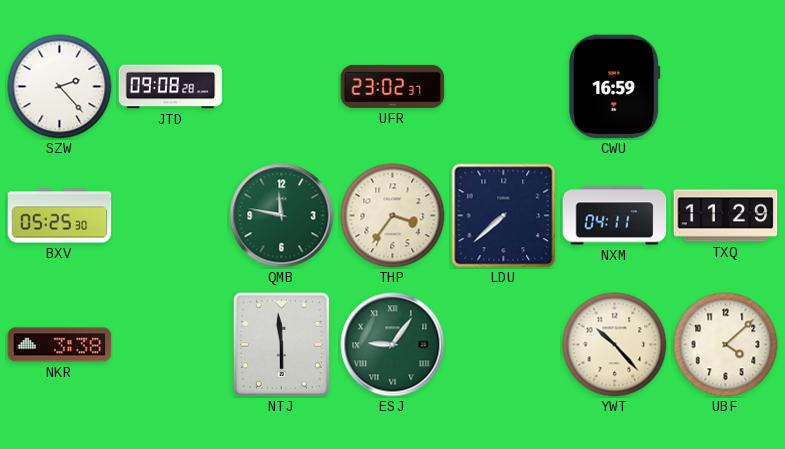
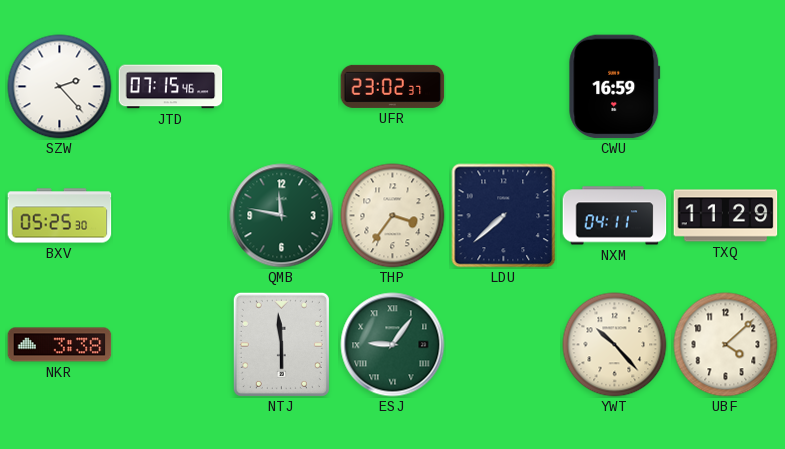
JTD: 09:08 -> 07:15 (171, 87)
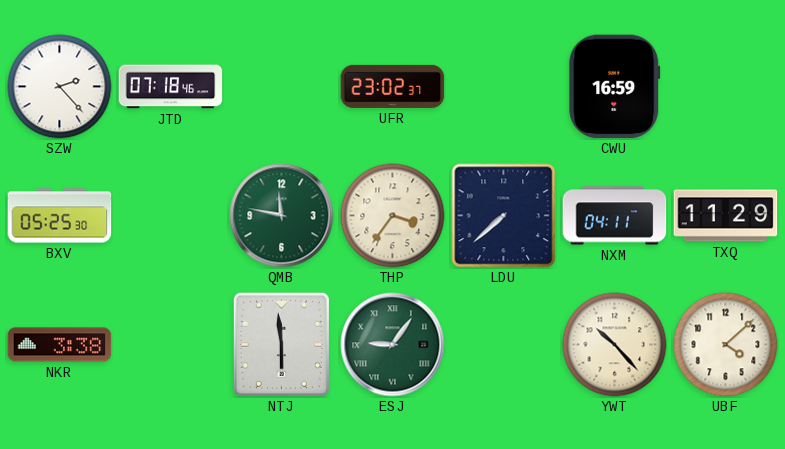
JTD: 07:15 -> 07:18 (171, 87)
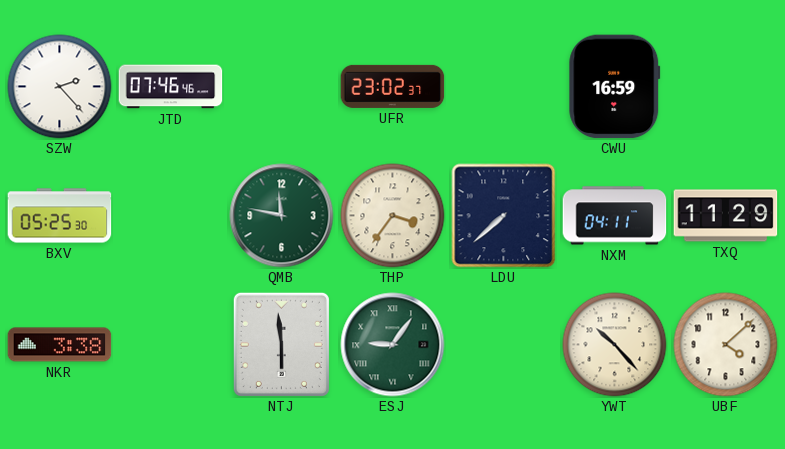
JTD: 07:18 -> 07:46 (171, 87)
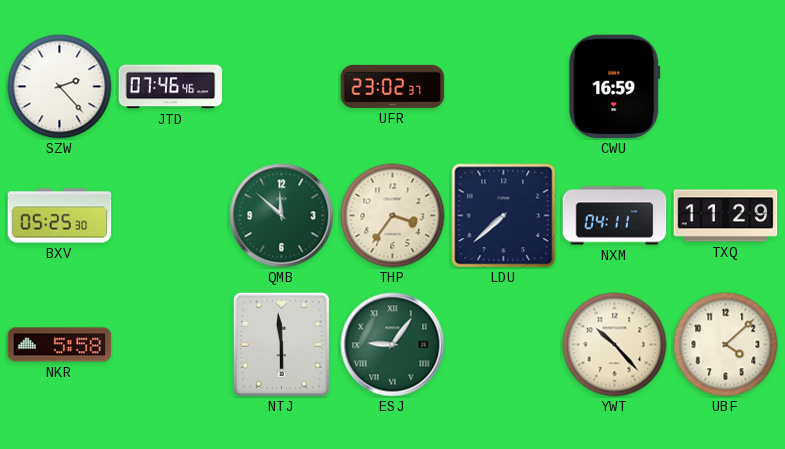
QMB: 11:47 -> 11:52 (282, 216)
NKR: 3:38 -> 5:58 (60, 345)
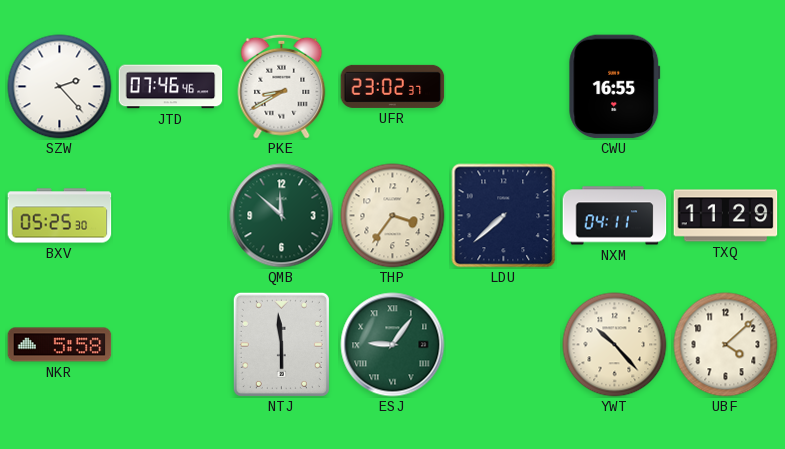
PKE: none -> 8:40 (282, 86)
CWU: 16:59 -> 16:55 (615, 87)
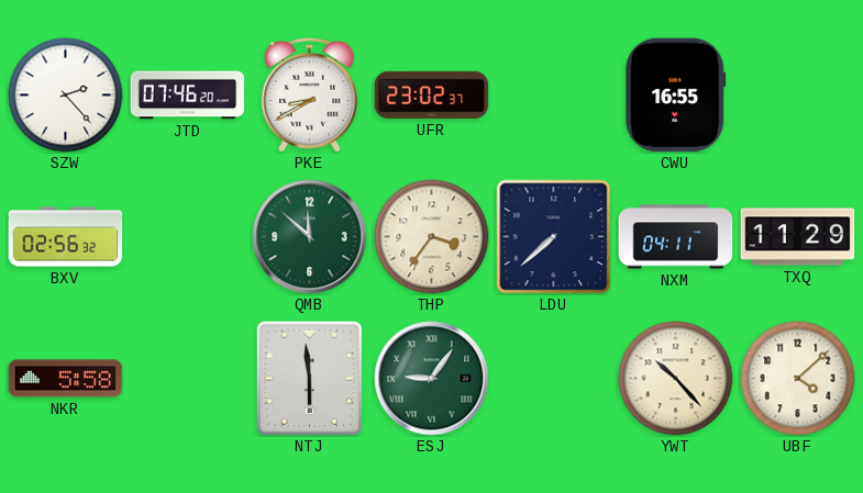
JTD: 07:46:46 -> 07:46:20 (188, 96)
BXV: 05:25 -> 02:56 (66, 237)
